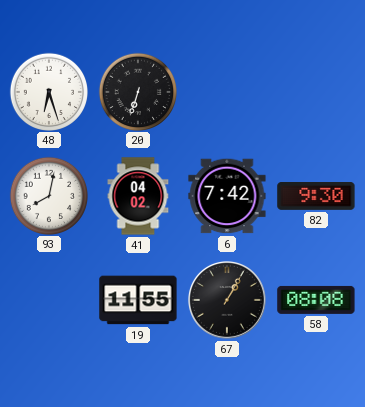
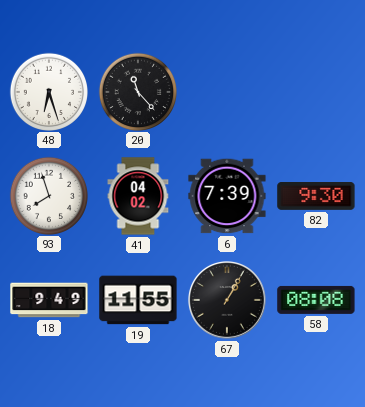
20: 6:33 -> 11:23 (137, 91)
93: 8:02 -> 7:57 (48, 195)
6: 7:42 -> 7:39 (227, 196)
18: none -> 9:49 (49, 300)
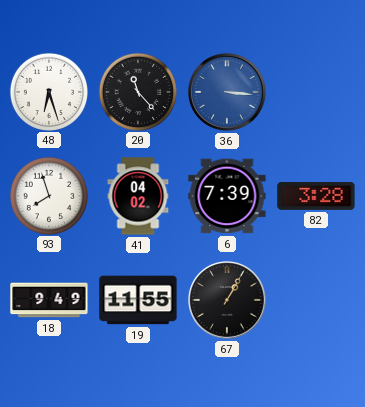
36: none -> 3:16 (227, 92)
82: 9:30 -> 3:28 (316, 197)
58: 08:08 -> none (316, 300)
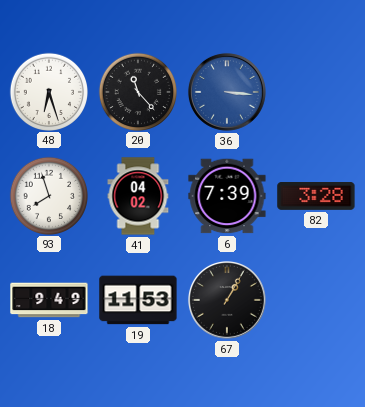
19: 11:55 -> 11:53 (138, 300)
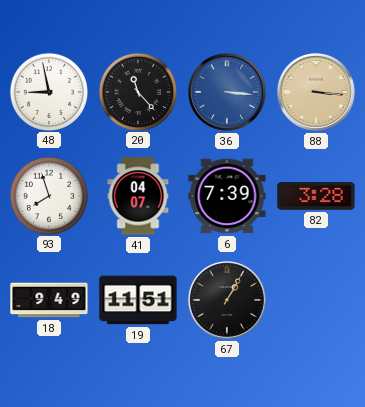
48: 6:27 -> 8:58 (48, 91)
88: none -> 3:16 (316, 92)
41: 04:02 -> 04:07 (138, 196)
19: 11:53 -> 11:51 (138, 300)
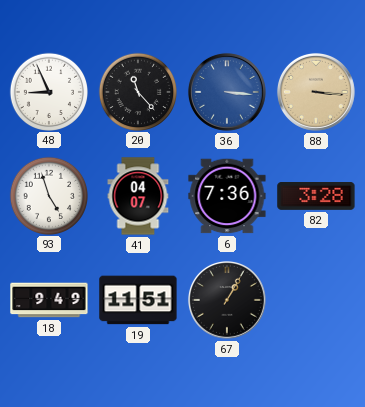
48: 8:58 -> 8:56 (48, 91)
93: 7:57 -> 4:57 (48, 195)
6: 7:39 -> 7:36 (227, 196)
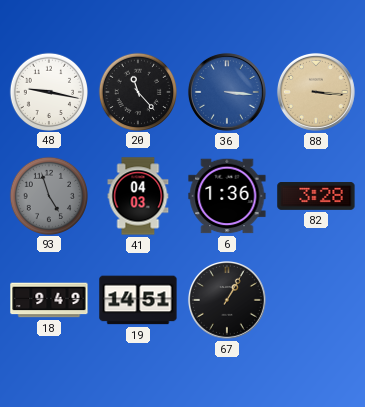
48: 8:56 -> 9:17 (48, 91)
93 dial: white -> grey (48, 195)
41: 04:07 -> 04:03 (138, 196)
6: 7:36 -> 1:36 (227, 196)
19: 11:51 -> 14:51 (138, 300)
